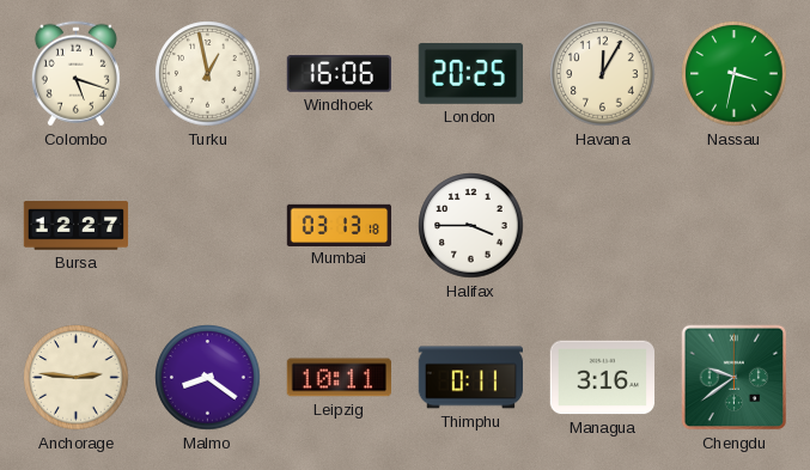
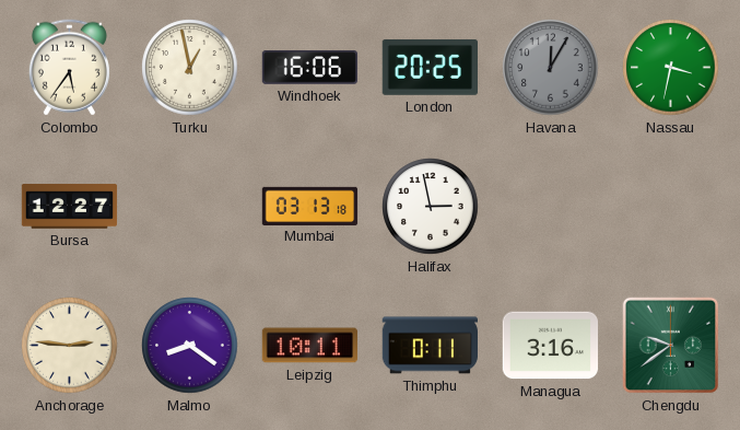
Colombo: 5:18 -> 5:36 (69, 68)
Havana dial: cream -> grey (551, 68)
Halifax: 3:45 -> 2:58 (431, 207)
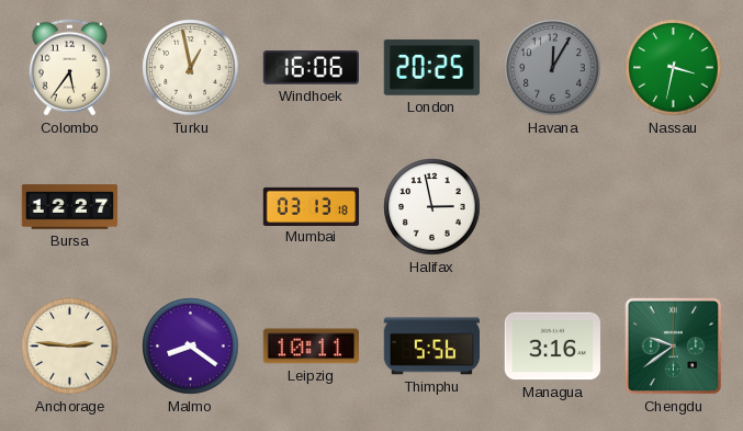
Thimphu: 0:11 -> 5:56 (431, 347)
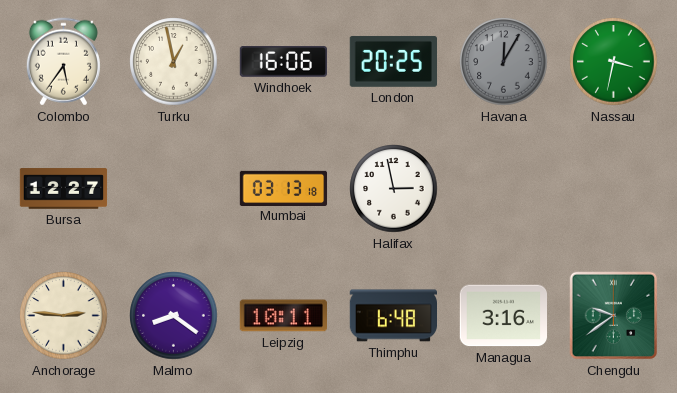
Thimphu: 5:56 -> 6:48 (393, 316)
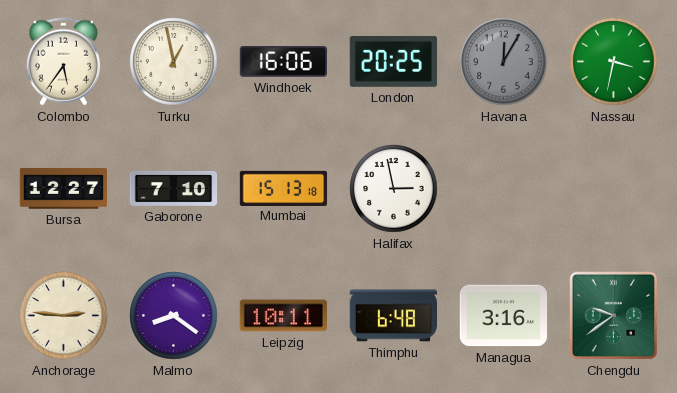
Gaborone: none -> 7:10 (174, 188)
Mumbai: 03:13 -> 15:13 (284, 188)
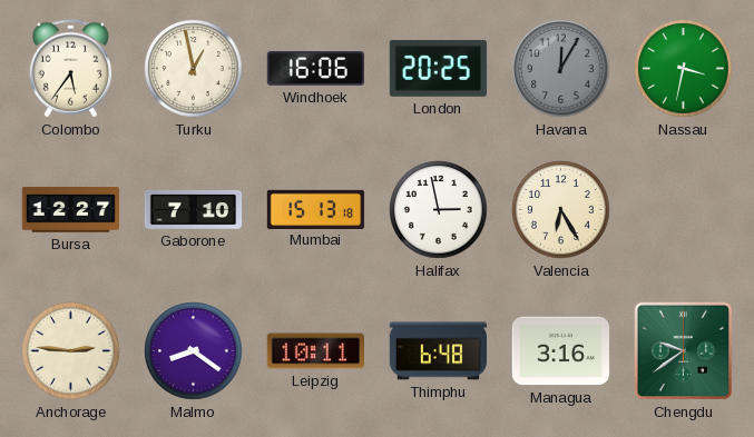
Valencia: none -> 6:25 (561, 210)
